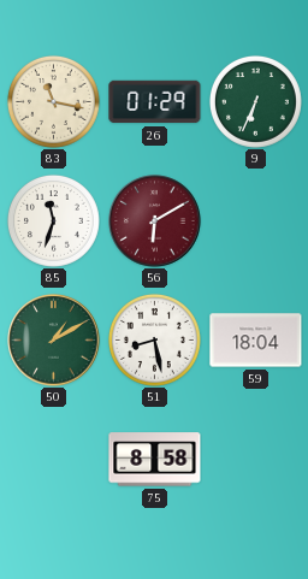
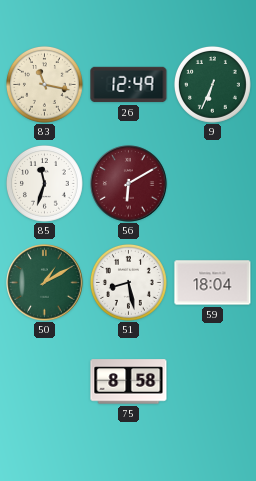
26: 01:29 -> 12:49 (129, 85)
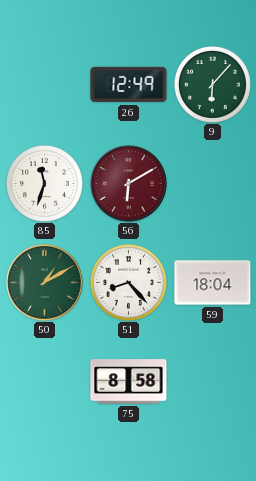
83: 11:17 -> none (45, 85)
9: 6:34 -> 6:07 (213, 85)
51: 8:28 -> 8:23 (129, 283)
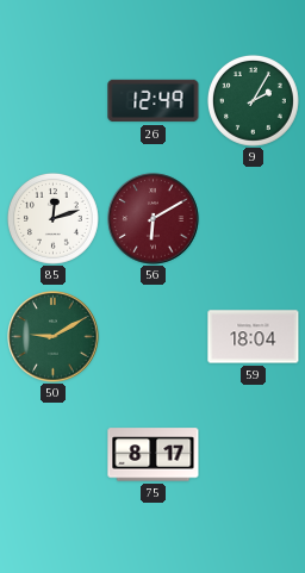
9: 6:07 -> 2:05 (254, 101)
85: 11:33 -> 12:12 (54, 219)
50: 1:10 -> 9:10 (54, 337)
51: 8:23 -> none (129, 283)
75: 8:58 -> 8:17 (154, 455)
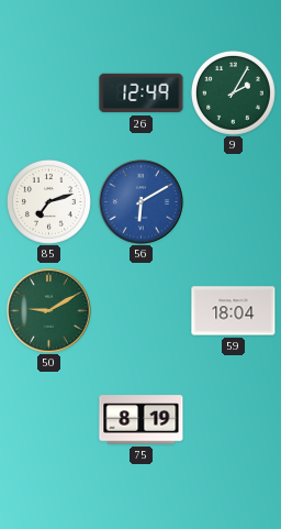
85: 12:12 -> 7:12 (49, 202)
56 dial: burgundy -> blue (142, 202)
75: 8:17 -> 8:19 (142, 420)
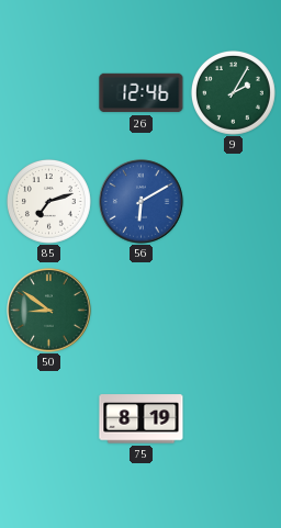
26: 12:49 -> 12:46 (142, 93)
50: 9:10 -> 8:51 (49, 311)
59: 18:04 -> none (234, 311)
